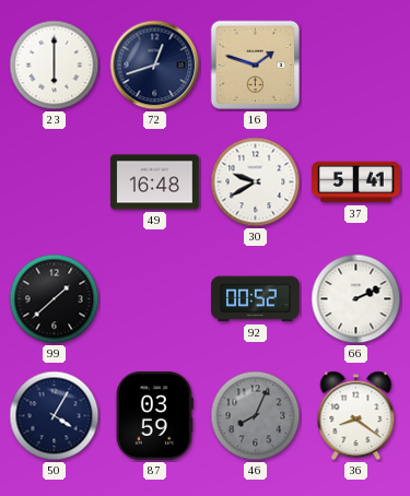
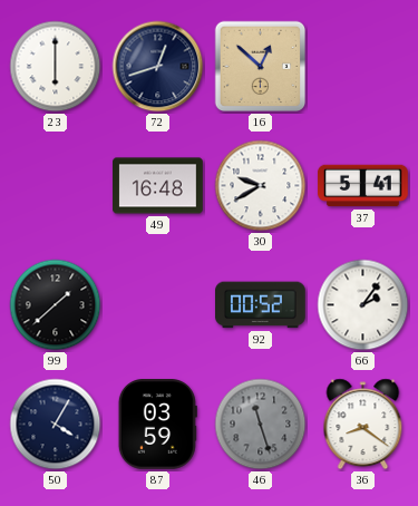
16: 1:48 -> 12:52 (261, 67)
66: 2:11 -> 2:06 (363, 305)
46: 8:04 -> 11:27 (261, 425)
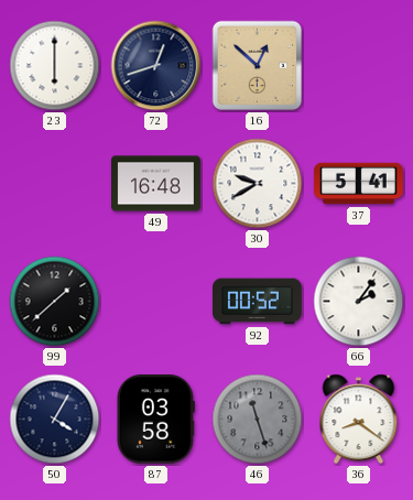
87: 03:59 -> 03:58 (155, 420)
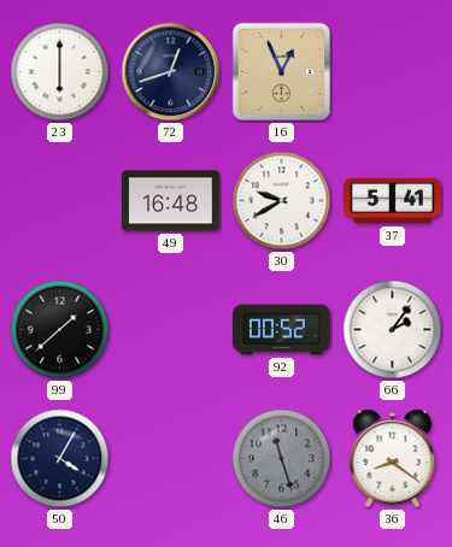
16: 12:52 -> 12:56 (282, 72)
87: 03:58 -> none (155, 420)
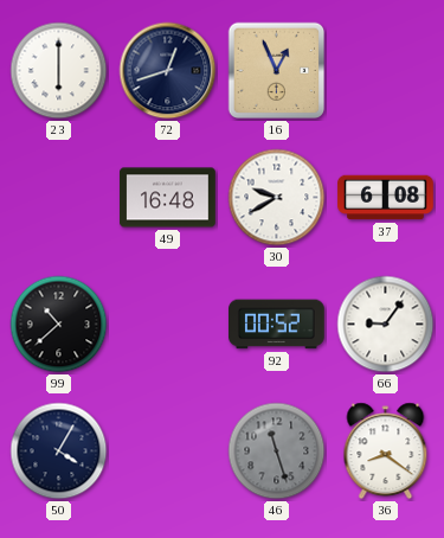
37: 5:41 -> 6:08 (386, 198)
99: 1:38 -> 10:38 (59, 325)
66: 2:06 -> 9:06 (386, 325)
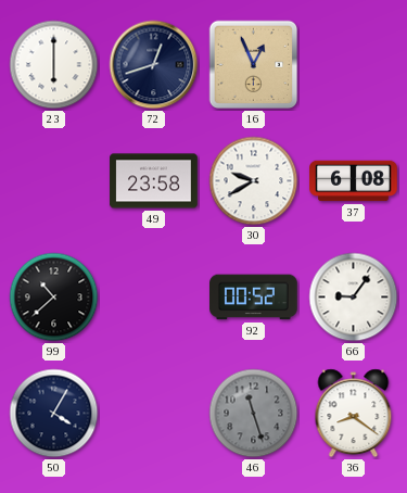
49: 16:48 -> 23:58 (154, 181)
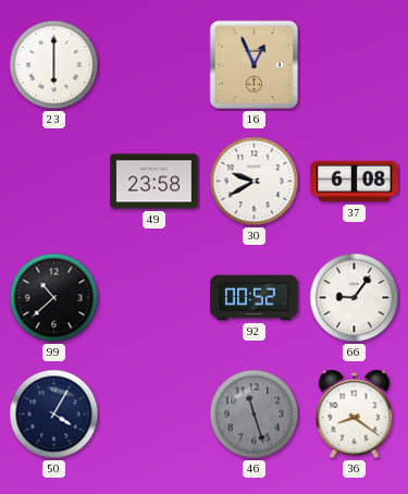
72: 12:42 -> none (154, 65)
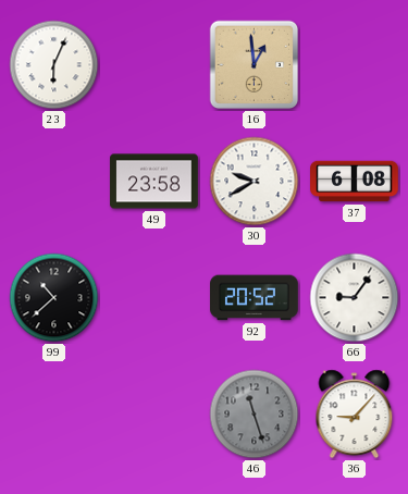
23: 6:00 -> 6:04 (54, 65)
16: 12:56 -> 12:59 (255, 65)
92: 00:52 -> 20:52 (255, 298)
50: 4:05 -> none (54, 415)
36: 8:21 -> 9:07 (355, 415)
